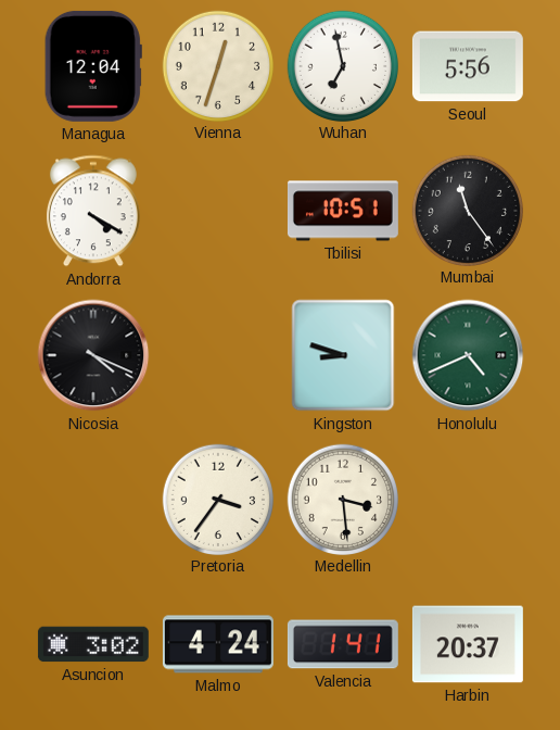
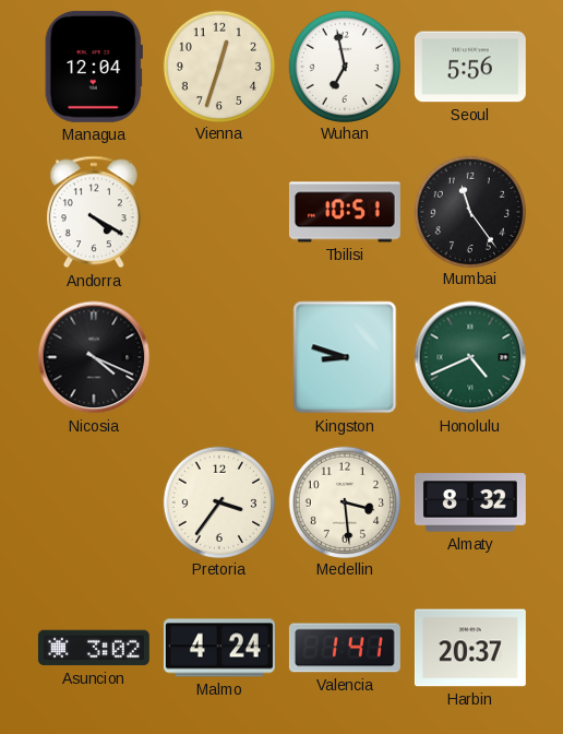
Almaty: none -> 8:32 (470, 502)
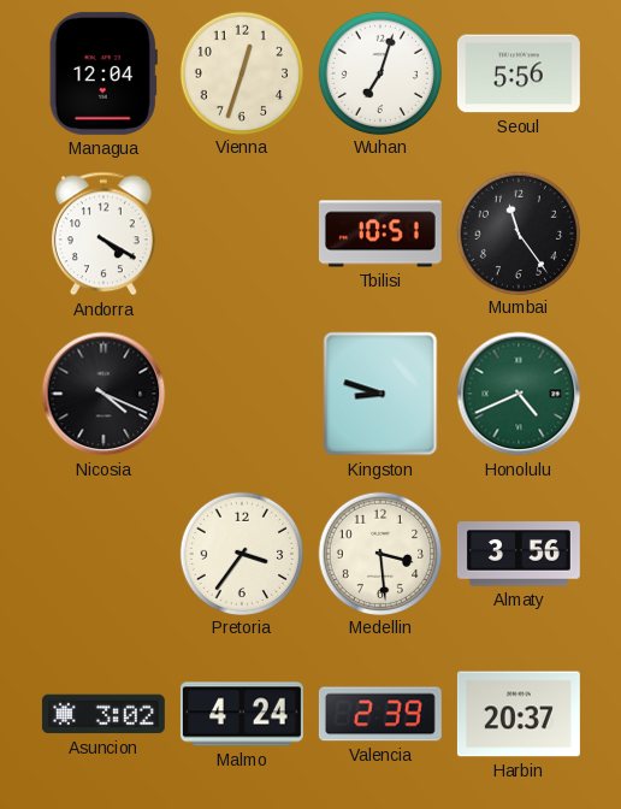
Wuhan: 6:58 -> 7:03 (379, 72)
Almaty: 8:32 -> 3:56 (519, 554)
Valencia: 1:41 -> 2:39 (380, 714)
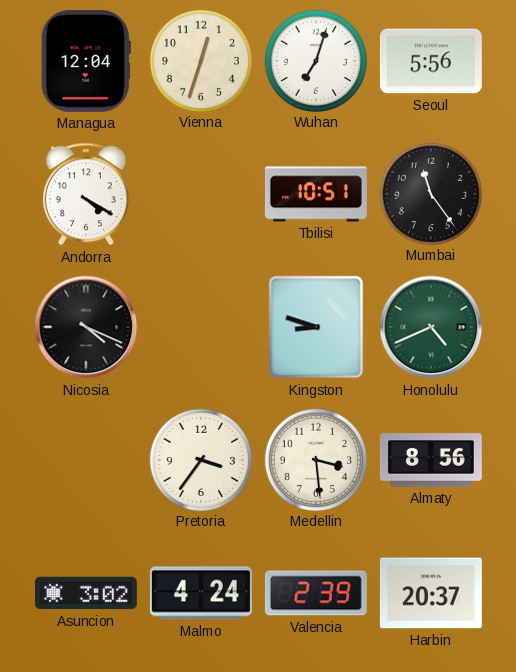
Almaty: 3:56 -> 8:56 (431, 460)
